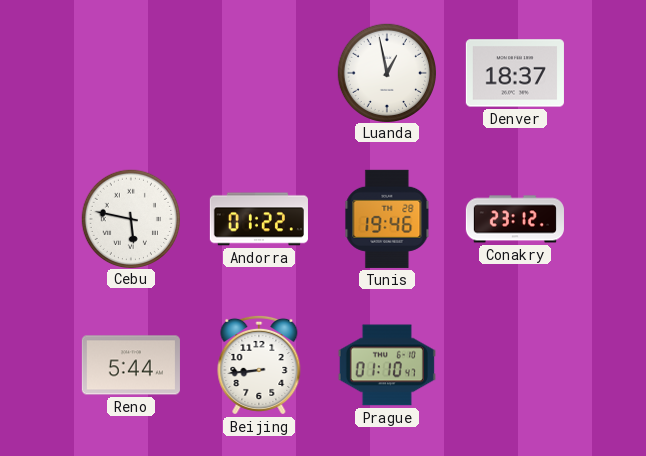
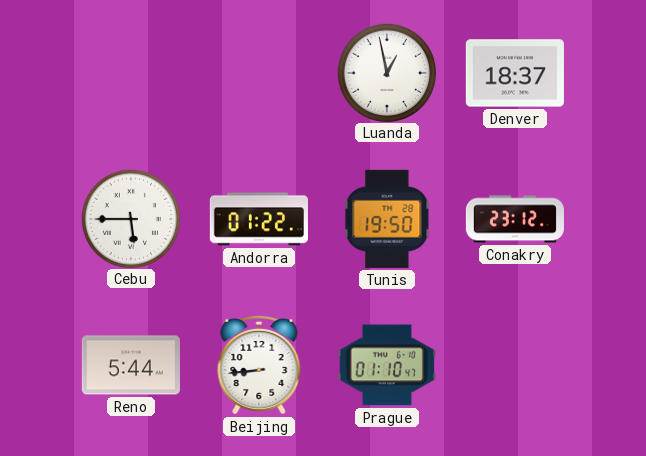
Cebu: 5:47 -> 5:45 (130, 218)
Tunis: 19:46 -> 19:50 (387, 219)
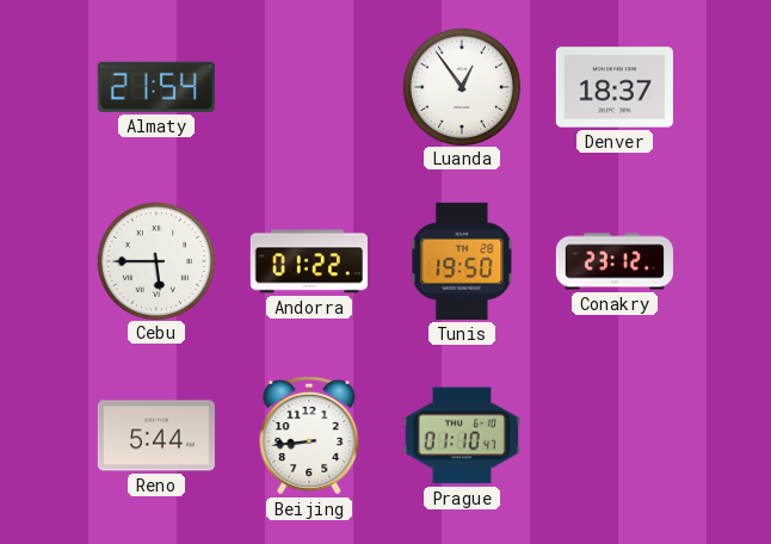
Almaty: none -> 21:54 (156, 87)
Luanda: 12:58 -> 12:54 (461, 86)
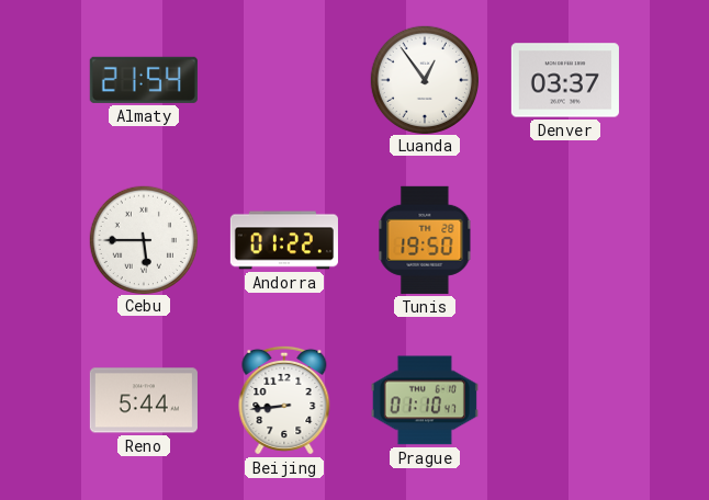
Denver: 18:37 -> 03:37 (565, 80)
Conakry: 23:12 -> none (615, 261)
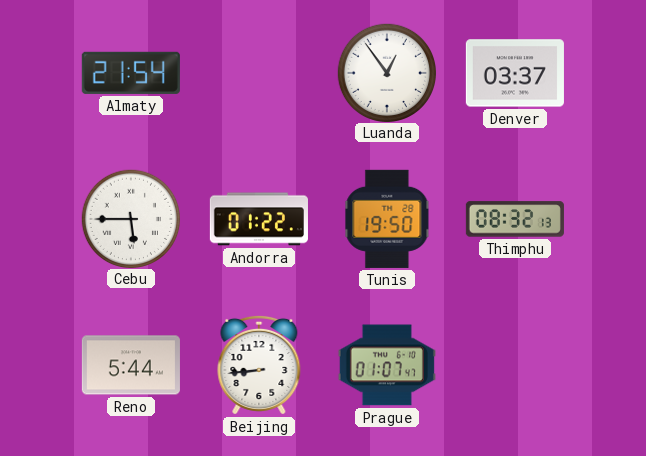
Thimphu: none -> 08:32 (515, 219)
Prague: 01:10 -> 01:07 (387, 365)
